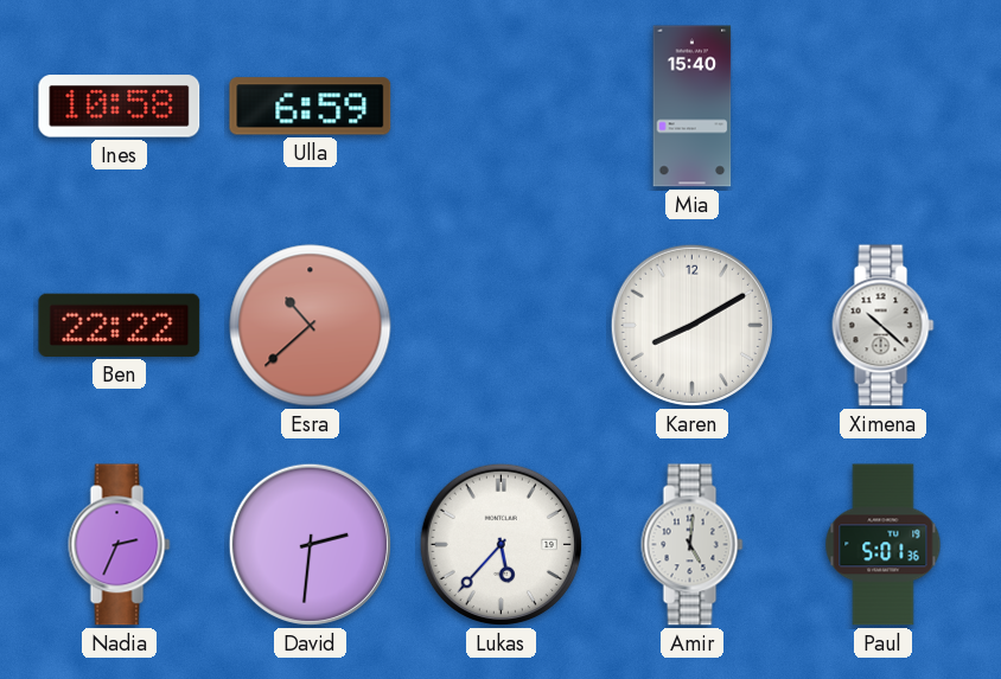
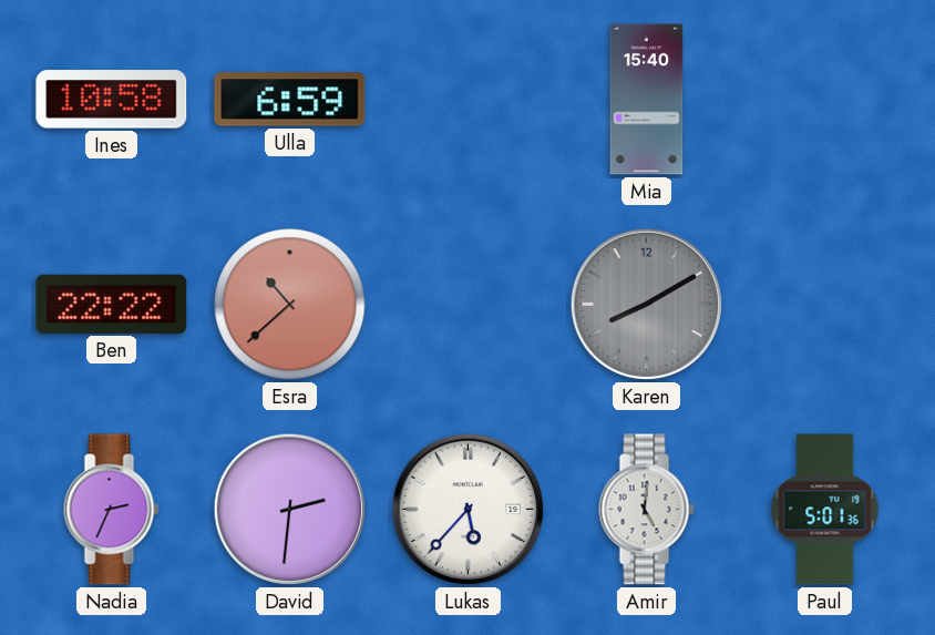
Karen dial: white -> grey (646, 304)
Ximena: 10:22 -> none (884, 326)
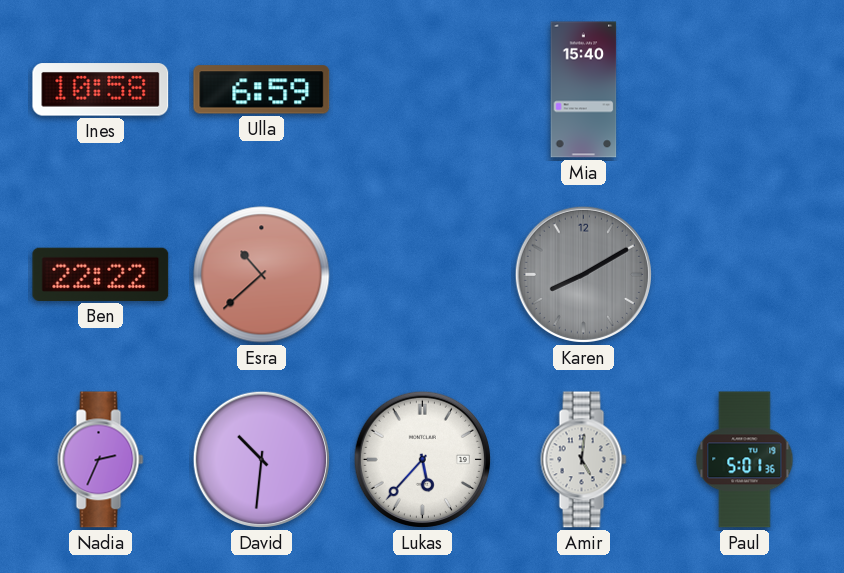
David: 2:31 -> 10:31 (261, 459)
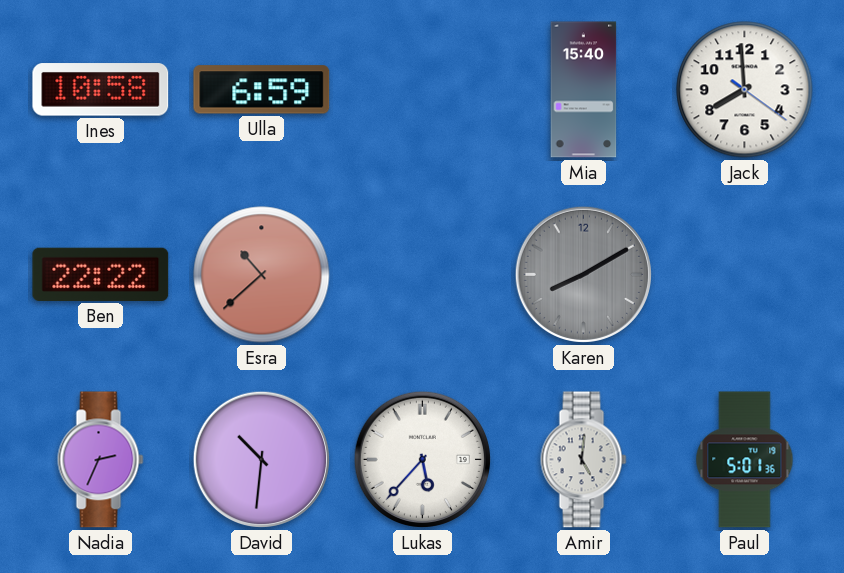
Jack: none -> 7:59 (745, 90)
